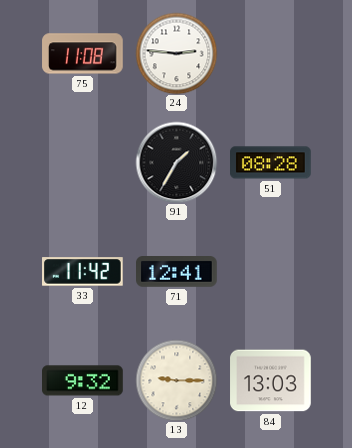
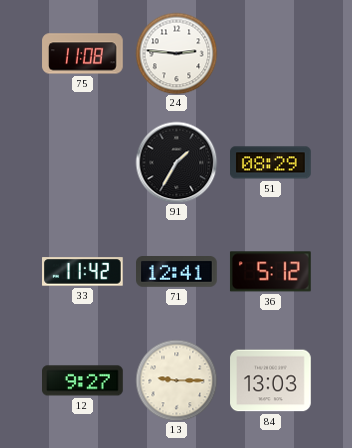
51: 08:28 -> 08:29 (271, 163)
36: none -> 5:12 (270, 272)
12: 9:32 -> 9:27 (83, 381)
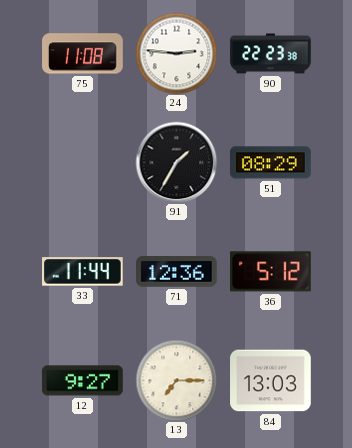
90: none -> 22:23 (271, 54)
33: 11:42 -> 11:44 (83, 272)
71: 12:41 -> 12:36 (177, 272)
13: 9:15 -> 7:15 (176, 380)
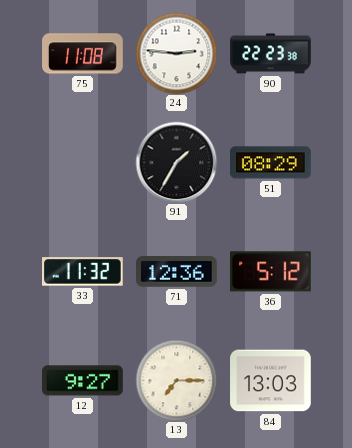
33: 11:44 -> 11:32 (83, 272)
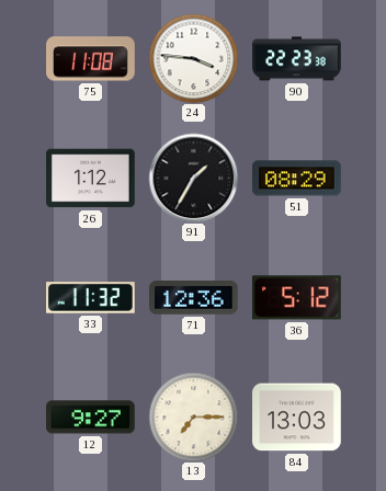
24: 2:46 -> 3:46 (193, 58)
26: none -> 1:12 (91, 179)
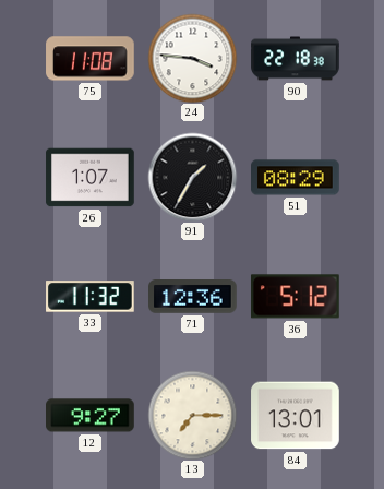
90: 22:23 -> 22:18 (296, 59)
26: 1:12 -> 1:07 (91, 178)
84: 13:03 -> 13:01 (296, 416)
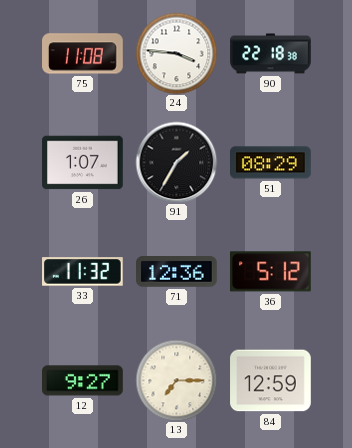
84: 13:01 -> 12:59 (271, 381)
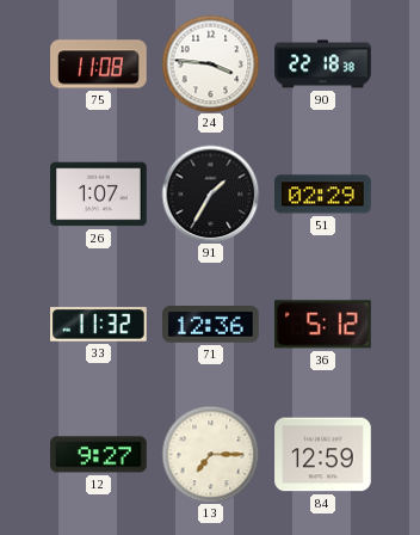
51: 08:29 -> 02:29 (323, 195)
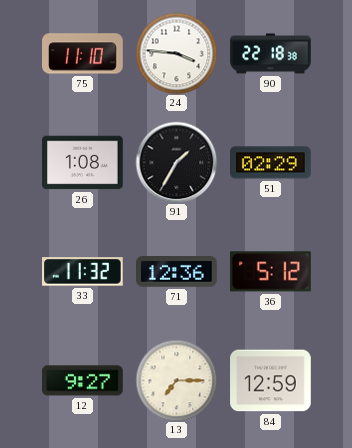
75: 11:08 -> 11:10 (83, 54)
26: 1:07 -> 1:08 (83, 163)
